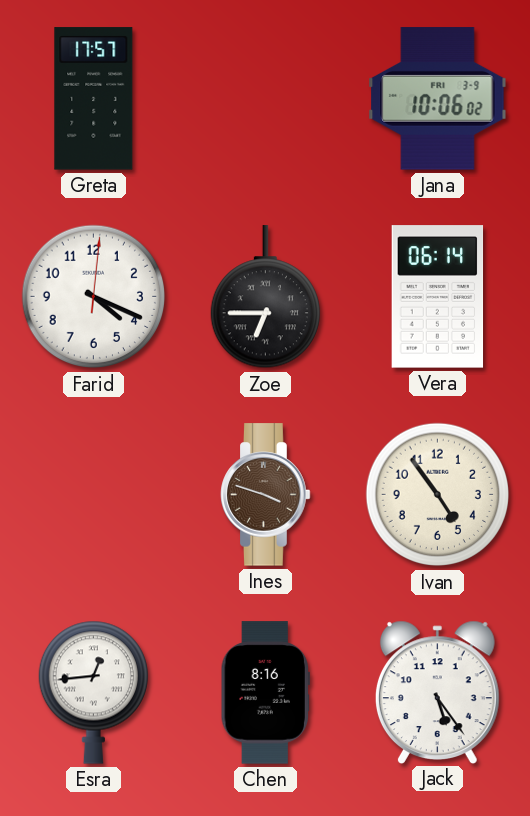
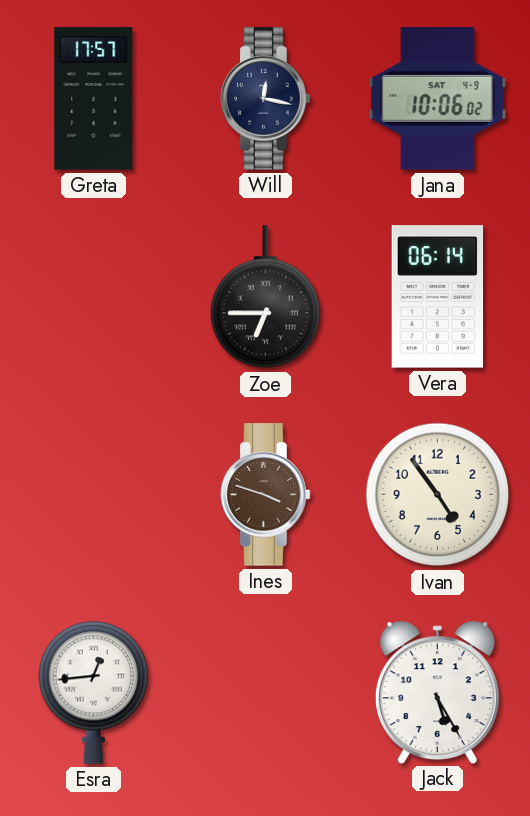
Will: none -> 12:17 (266, 99)
Jana date: FRI 3-9 -> SAT 4-9 (438, 99)
Farid: 4:19 -> none (94, 297)
Chen: 8:16 -> none (265, 693)
Jack: 5:24 -> 5:25 (437, 692)
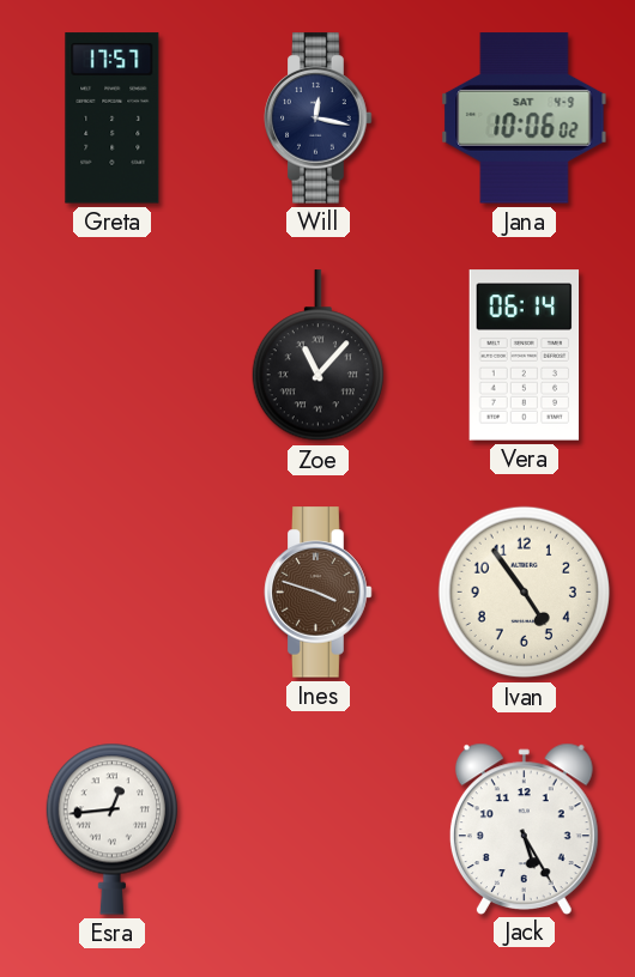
Zoe: 6:45 -> 11:07 (317, 356)
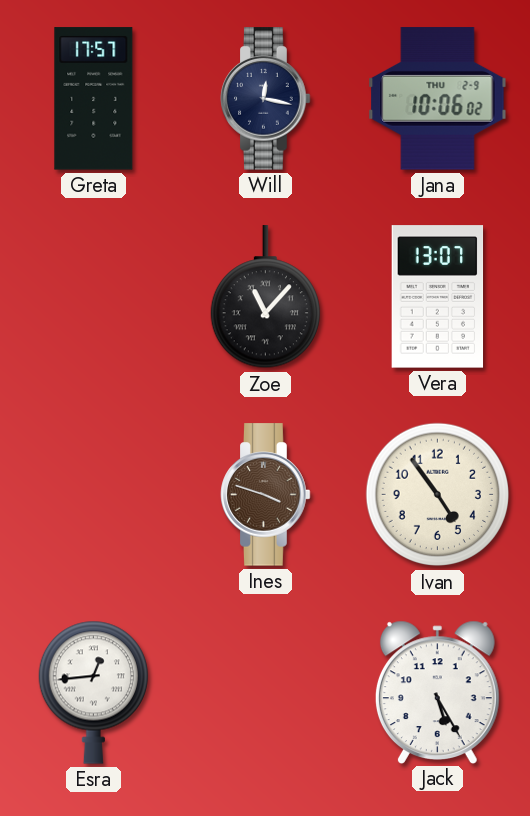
Jana date: SAT 4-9 -> THU 2-9 (438, 99)
Vera: 06:14 -> 13:07 (438, 297)
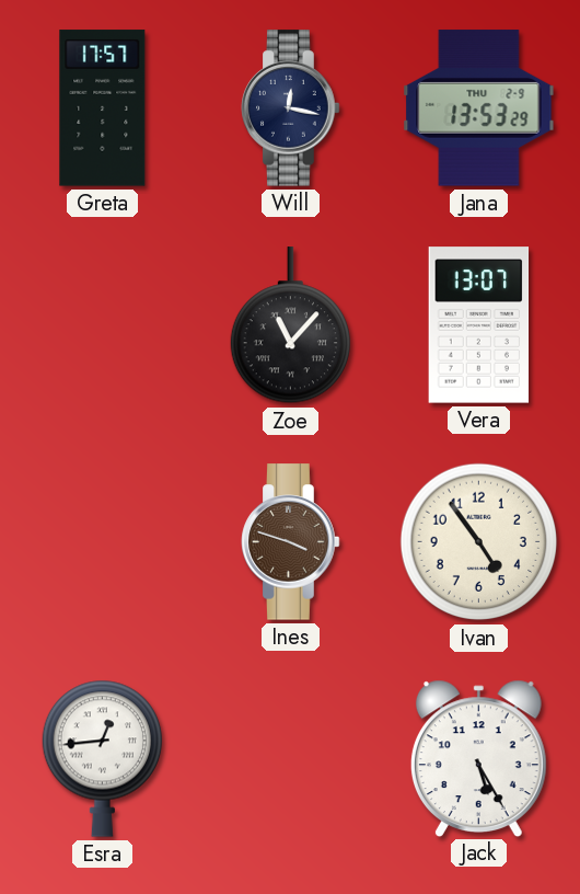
Jana: 10:06 -> 13:53 (479, 108)
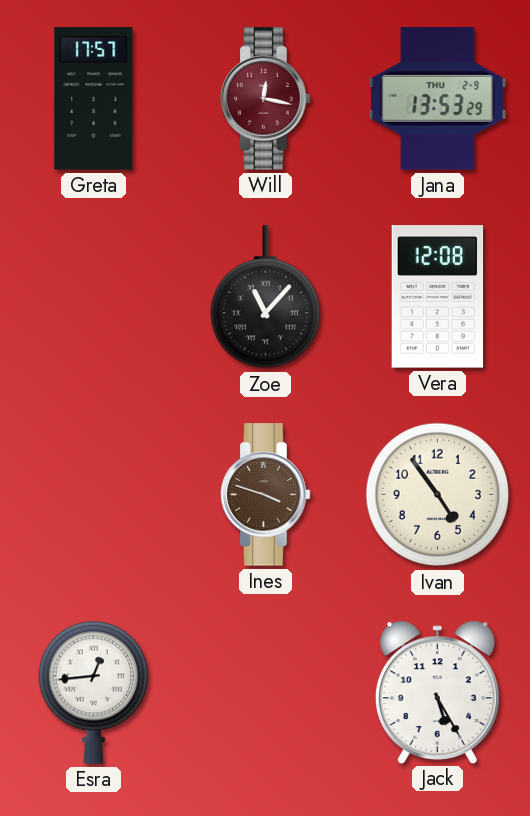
Will dial: navy -> burgundy (266, 99)
Vera: 13:07 -> 12:08 (438, 297)
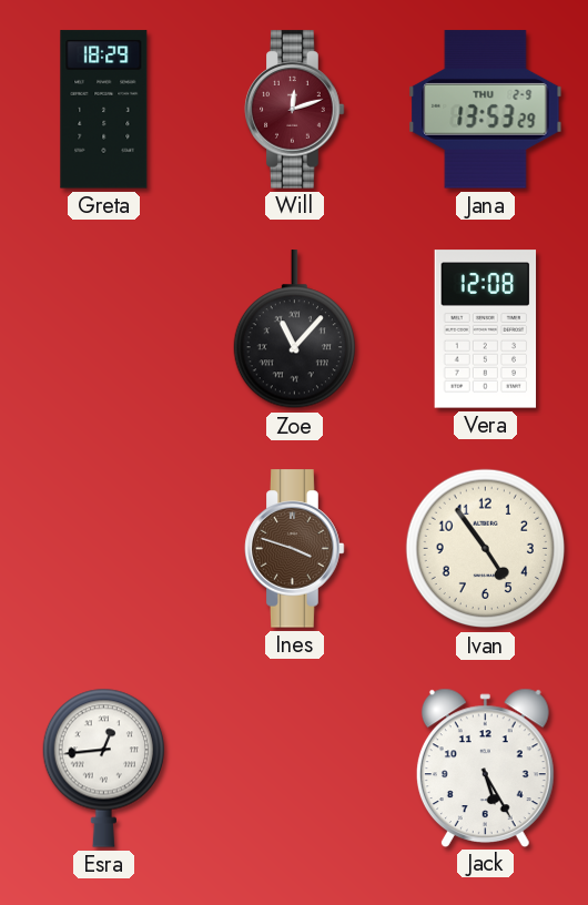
Greta: 17:57 -> 18:29 (104, 110)
Will: 12:17 -> 12:12 (295, 110)
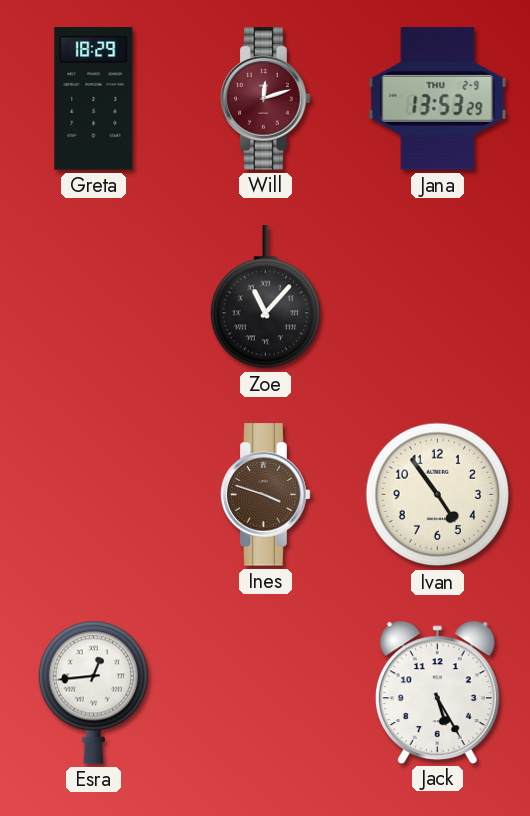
Vera: 12:08 -> none (486, 329)
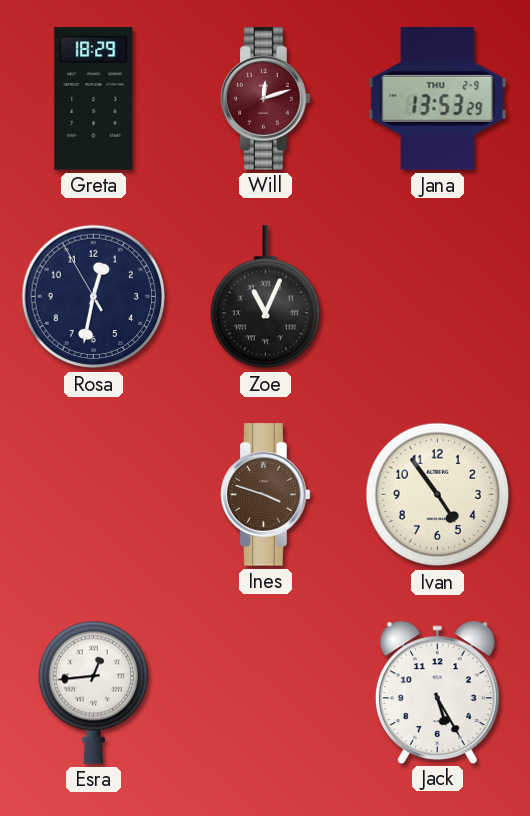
Rosa: none -> 12:31 (94, 297)
Zoe: 11:07 -> 11:04 (265, 297)
